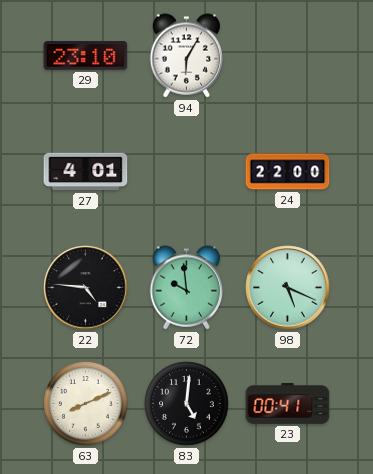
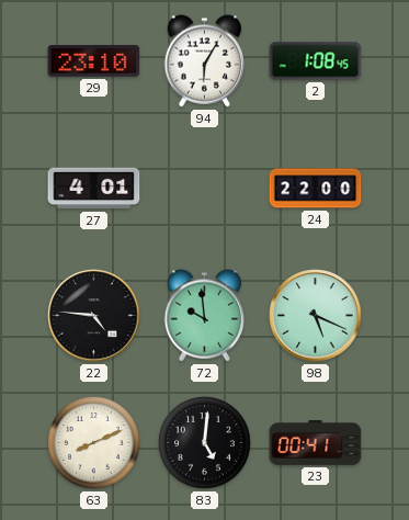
2: none -> 1:08 (316, 61)
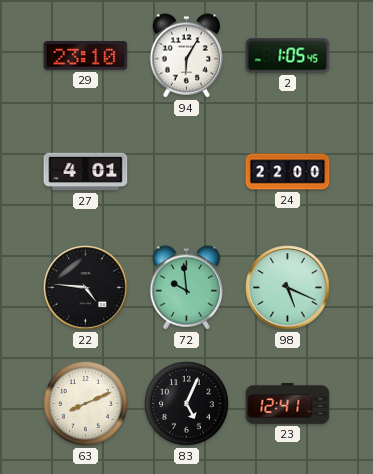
2: 1:08 -> 1:05 (288, 56)
83: 5:01 -> 5:04 (187, 404)
23: 00:41 -> 12:41 (288, 404)
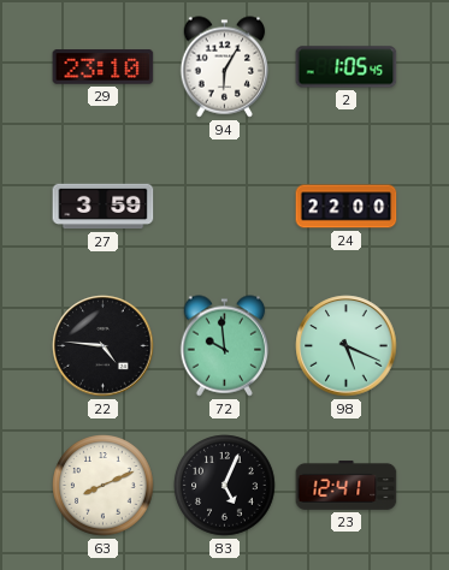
27: 4:01 -> 3:59 (104, 207)
